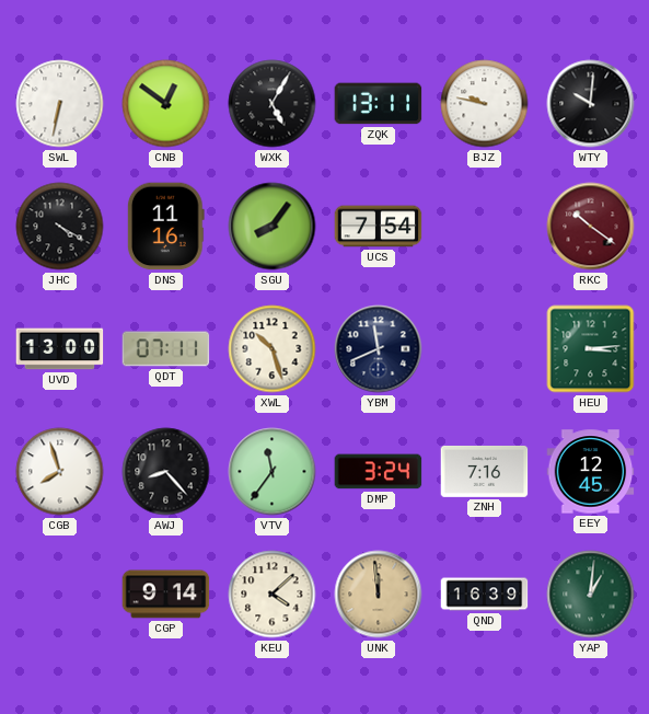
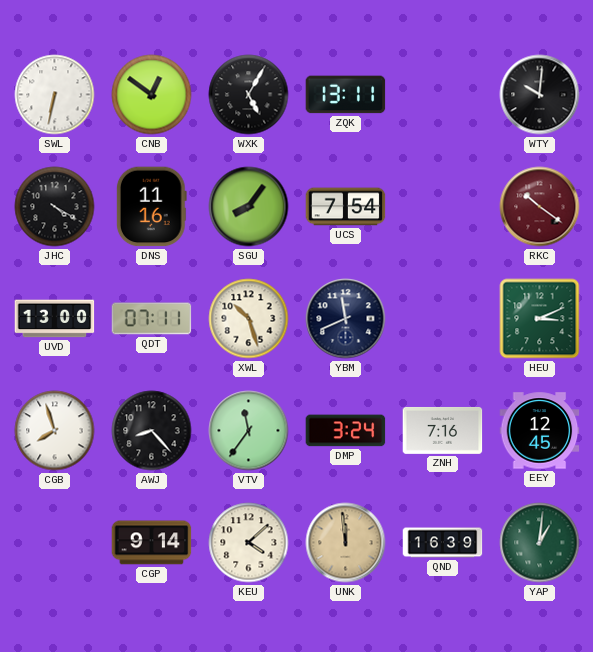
BJZ: 9:47 -> none (485, 104)
HEU: 3:14 -> 3:11 (540, 319)
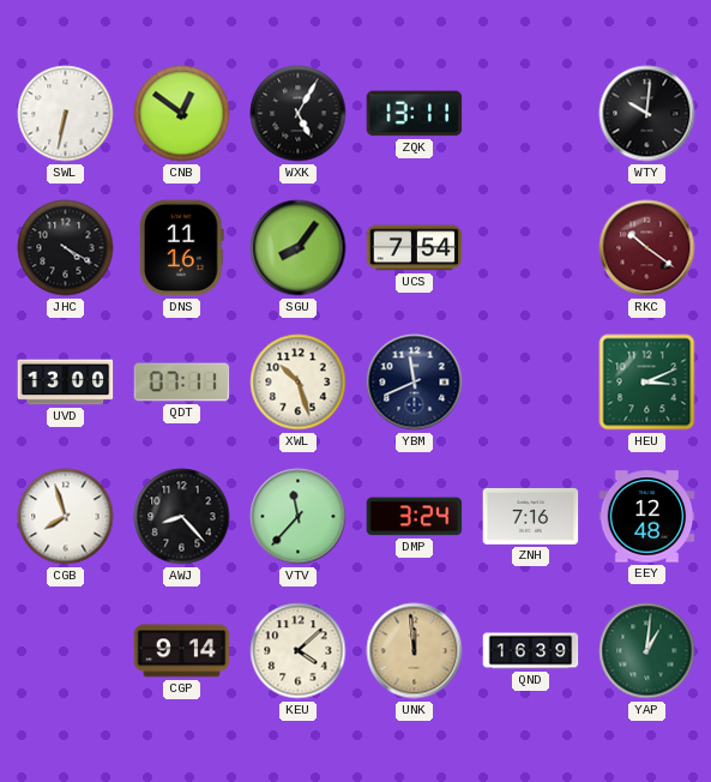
VTV: 11:36 -> 11:37 (299, 517)
EEY: 12:45 -> 12:48 (647, 517)
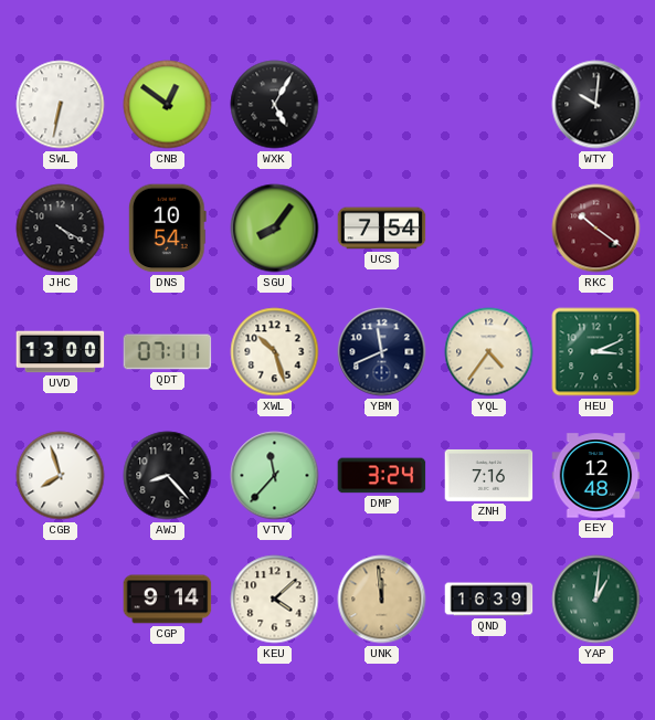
ZQK: 13:11 -> none (415, 114)
DNS: 11:16 -> 10:54 (167, 229)
YQL: none -> 4:36 (489, 352)
